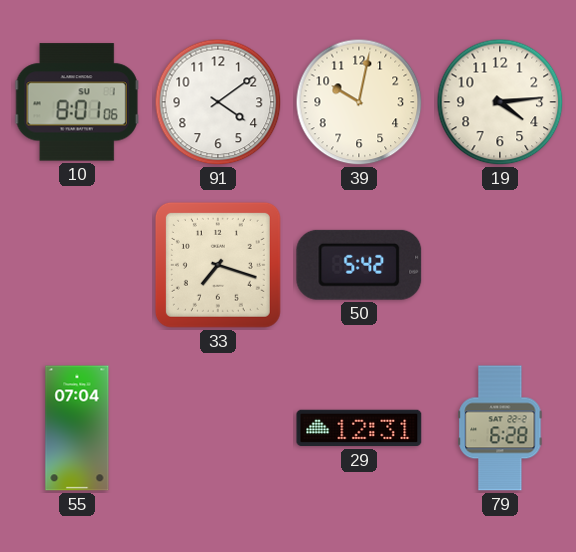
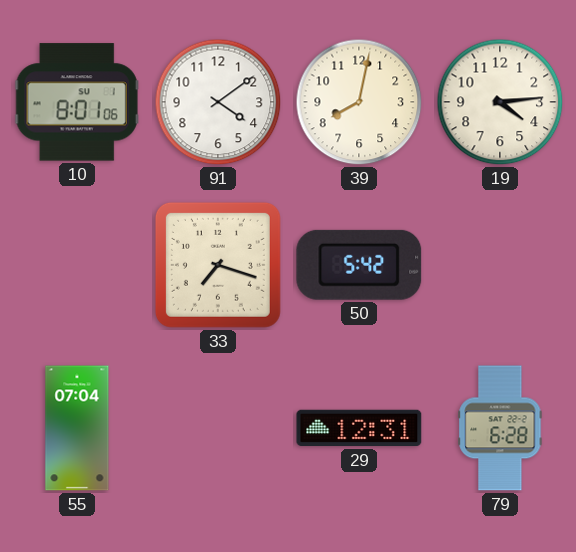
39: 10:02 -> 8:02 (359, 102)
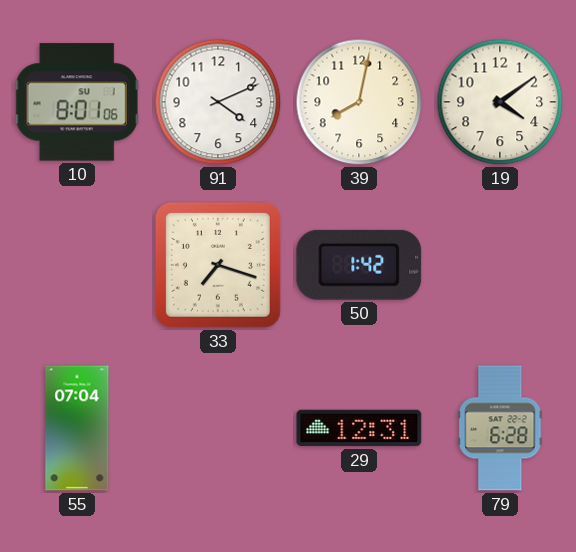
91: 4:09 -> 4:11 (218, 102)
19: 4:14 -> 4:09 (500, 102)
50: 5:42 -> 1:42 (359, 265)
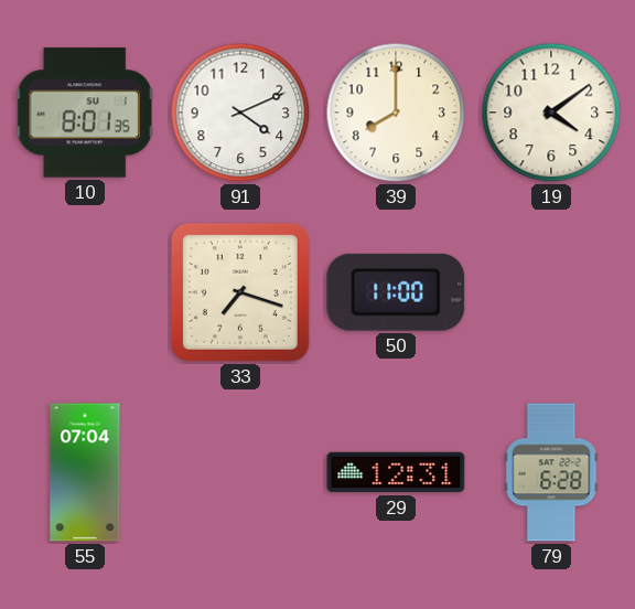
10: 8:01:06 -> 8:01:35 (85, 113)
39: 8:02 -> 8:00 (396, 113)
50: 1:42 -> 11:00 (396, 292)
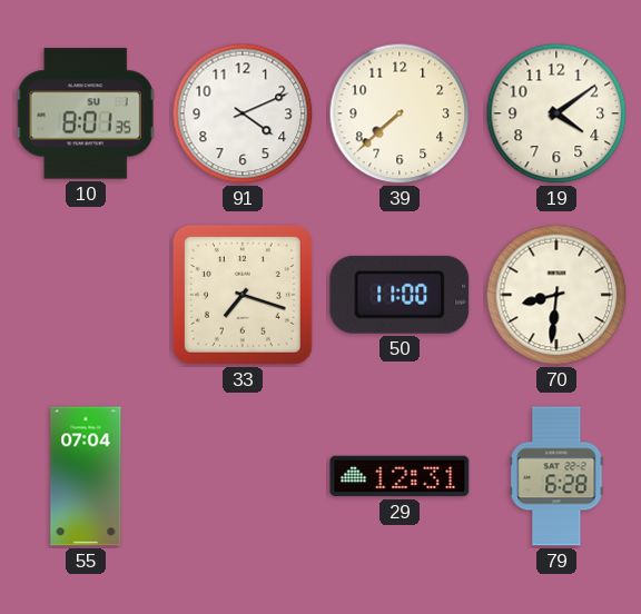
39: 8:00 -> 7:38 (400, 113)
70: none -> 8:31 (556, 295)
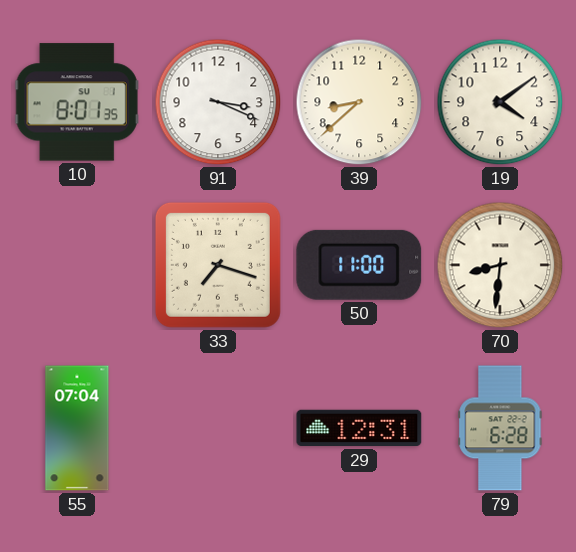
91: 4:11 -> 3:19 (218, 102)
39: 7:38 -> 8:38 (359, 102)
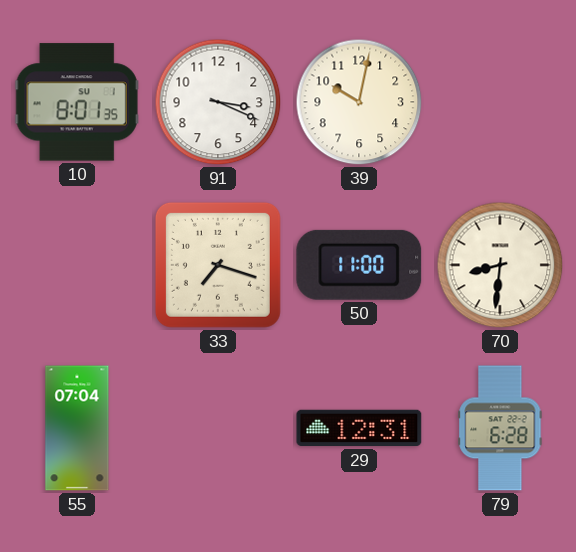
39: 8:38 -> 10:02 (359, 102)
19: 4:09 -> none (500, 102)
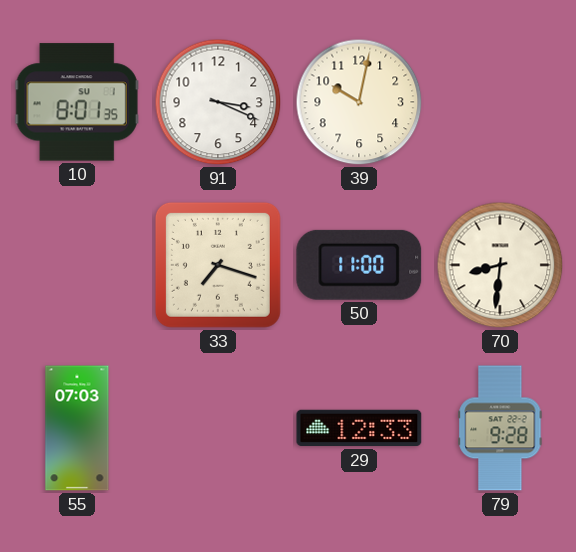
55: 07:04 -> 07:03 (77, 428)
29: 12:31 -> 12:33 (359, 428)
79: 6:28 -> 9:28 (500, 428)
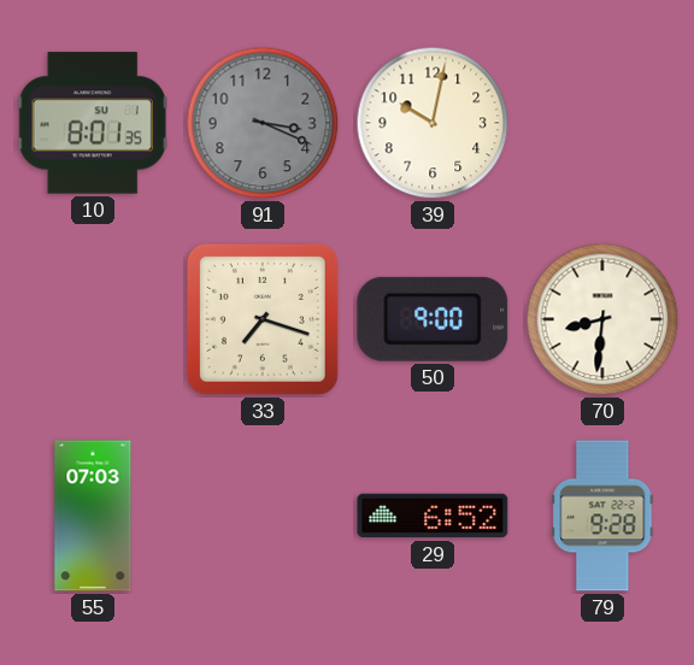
91 dial: white -> grey (263, 123)
50: 11:00 -> 9:00 (433, 319)
29: 12:33 -> 6:52 (433, 516)
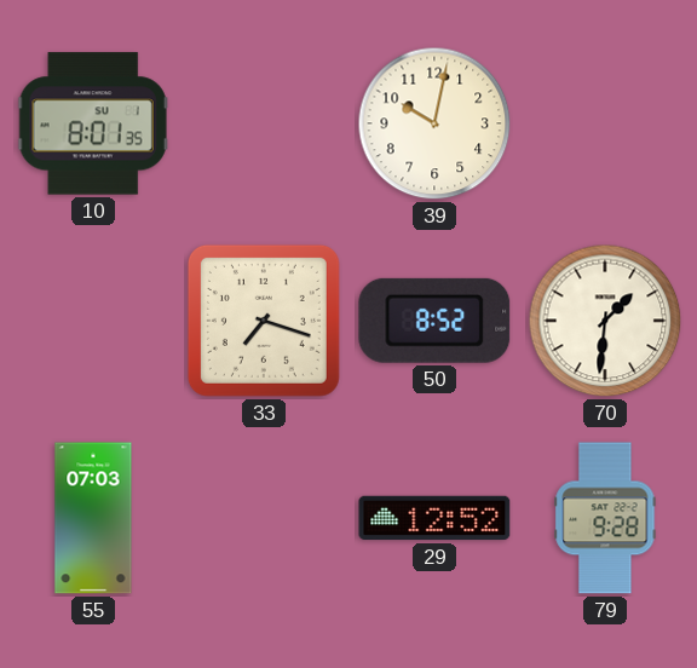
91: 3:19 -> none (263, 123)
50: 9:00 -> 8:52 (434, 321)
70: 8:31 -> 1:31 (605, 321)
29: 6:52 -> 12:52 (434, 518)
